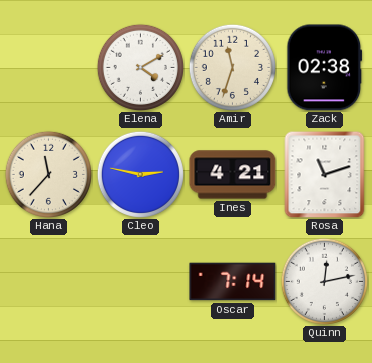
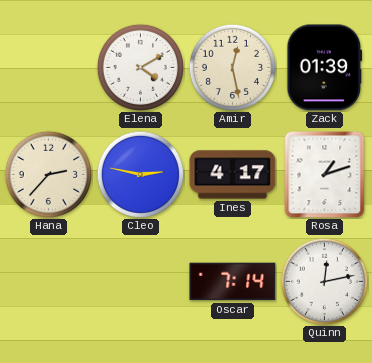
Amir: 11:33 -> 12:28 (232, 67)
Zack: 02:38 -> 01:39 (325, 68)
Hana: 11:37 -> 2:37 (48, 174)
Ines: 4:21 -> 4:17 (233, 175)
Rosa: 11:12 -> 1:12 (325, 174)
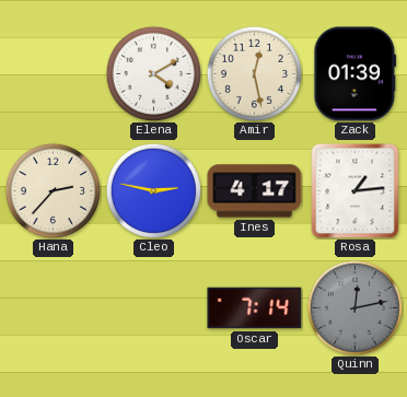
Rosa: 1:12 -> 1:14 (356, 190)
Quinn dial: white -> grey (354, 307)
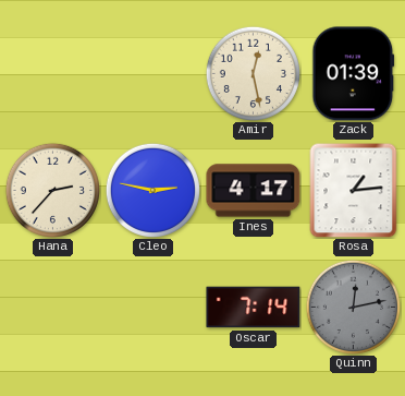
Elena: 4:10 -> none (153, 73)
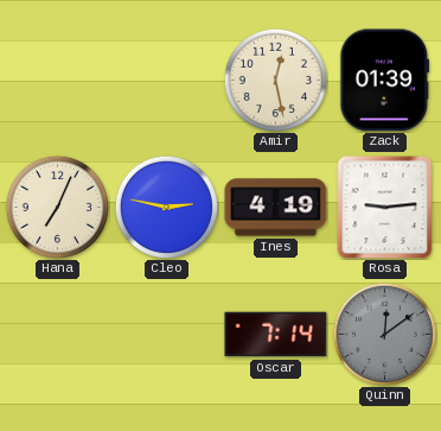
Hana: 2:37 -> 7:04 (57, 207)
Ines: 4:17 -> 4:19 (276, 208)
Rosa: 1:14 -> 9:14 (385, 207)
Quinn: 12:13 -> 12:09 (384, 334)
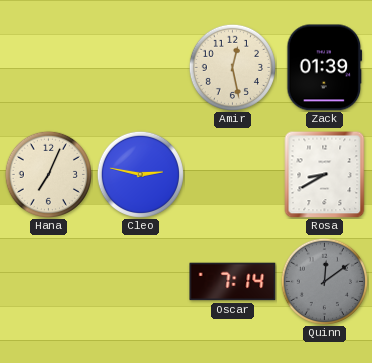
Ines: 4:19 -> none (276, 208)
Rosa: 9:14 -> 8:40 (325, 174)
